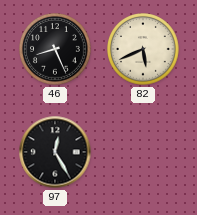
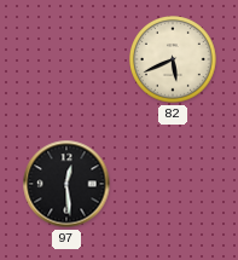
46: 8:26 -> none (56, 49)
97: 12:25 -> 12:29 (66, 184)
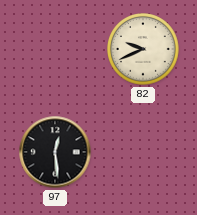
82: 5:41 -> 9:41 (144, 49)
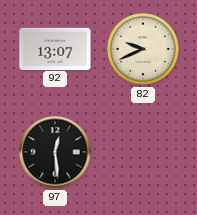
92: none -> 13:07 (55, 48)
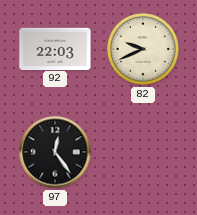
92: 13:07 -> 22:03 (55, 48)
97: 12:29 -> 12:24 (55, 152)
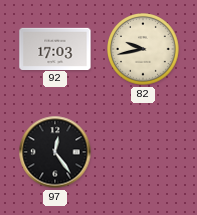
92: 22:03 -> 17:03 (55, 48)
82: 9:41 -> 9:43 (144, 49)
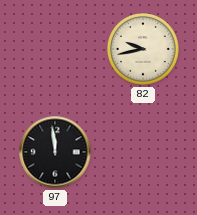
92: 17:03 -> none (55, 48)
97: 12:24 -> 11:59 (55, 152)
